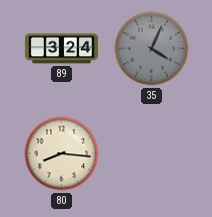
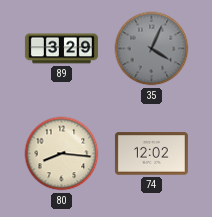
89: 3:24 -> 3:29 (61, 49)
74: none -> 12:02 (151, 154)
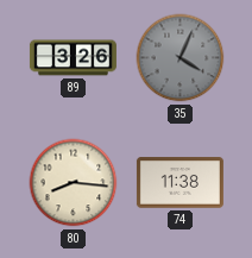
89: 3:29 -> 3:26 (73, 58)
74: 12:02 -> 11:38 (179, 183)
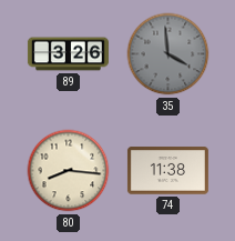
35: 4:04 -> 3:59 (168, 54)
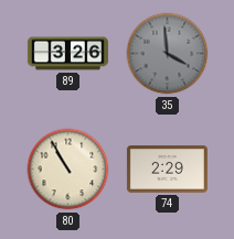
80: 8:16 -> 10:55 (68, 170)
74: 11:38 -> 2:29 (167, 170)
